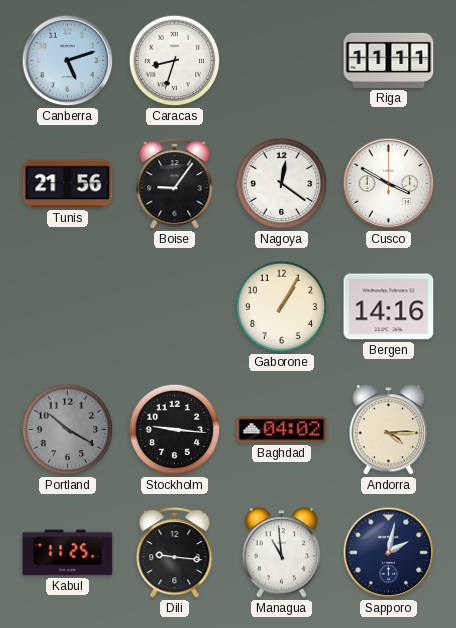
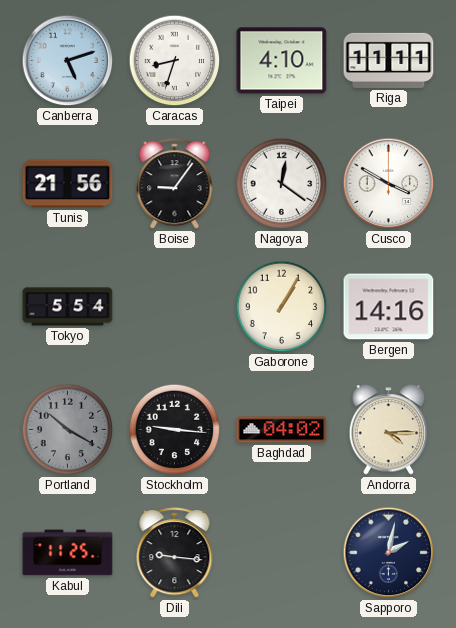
Taipei: none -> 4:10 (282, 61)
Tokyo: none -> 5:54 (68, 307)
Managua: 10:59 -> none (282, 553)
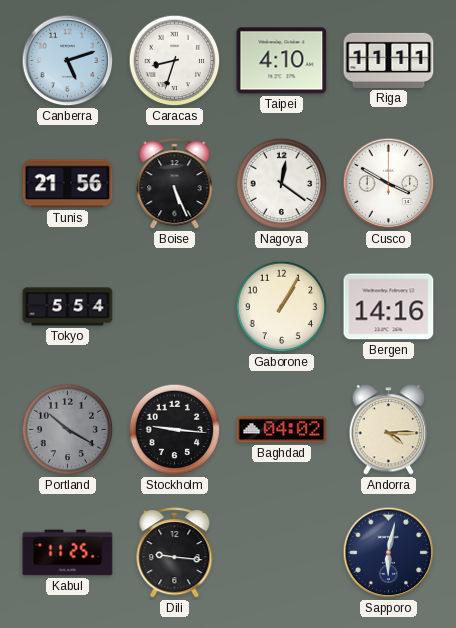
Boise: 9:06 -> 5:26 (175, 184)
Sapporo: 2:02 -> 6:02 (389, 553)
